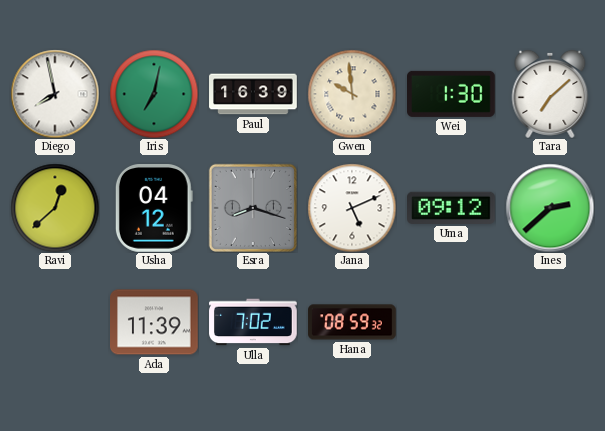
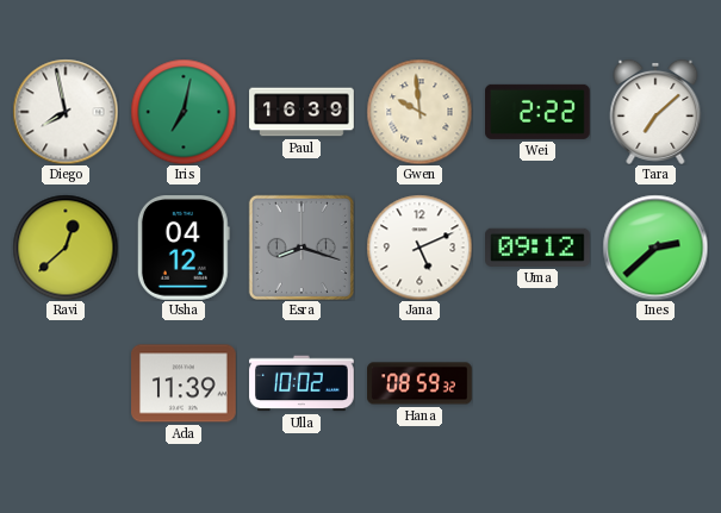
Wei: 1:30 -> 2:22 (539, 112)
Ulla: 7:02 -> 10:02 (302, 383)
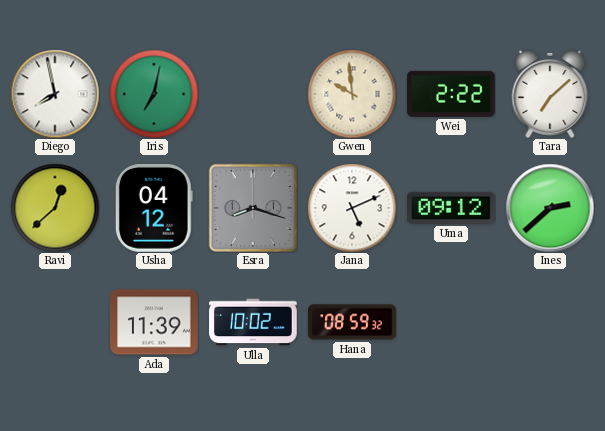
Paul: 16:39 -> none (302, 112)
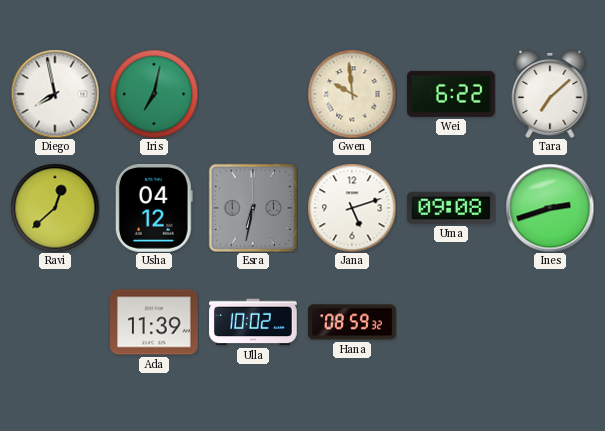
Wei: 2:22 -> 6:22 (452, 94)
Esra: 8:18 -> 6:32 (253, 208)
Jana: 5:11 -> 5:12 (352, 208)
Uma: 09:12 -> 09:08 (452, 208)
Ines: 2:38 -> 2:42 (550, 208)
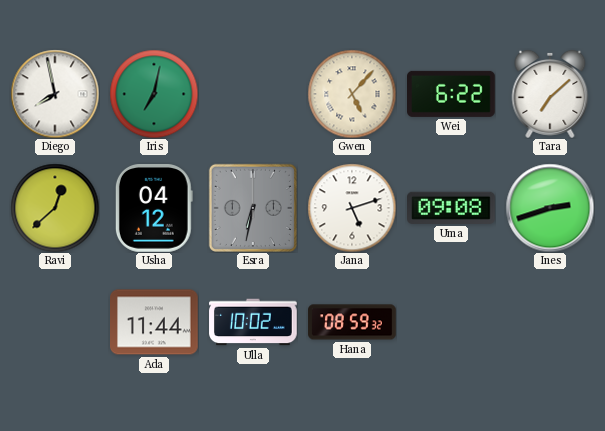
Gwen: 9:59 -> 5:07 (352, 94)
Ada: 11:39 -> 11:44 (155, 322)
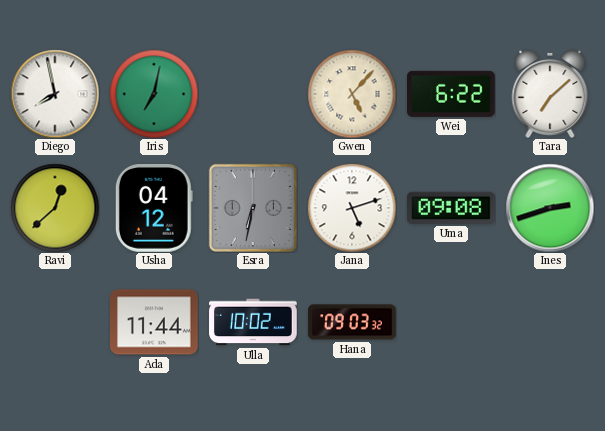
Hana: 08:59 -> 09:03 (352, 322)
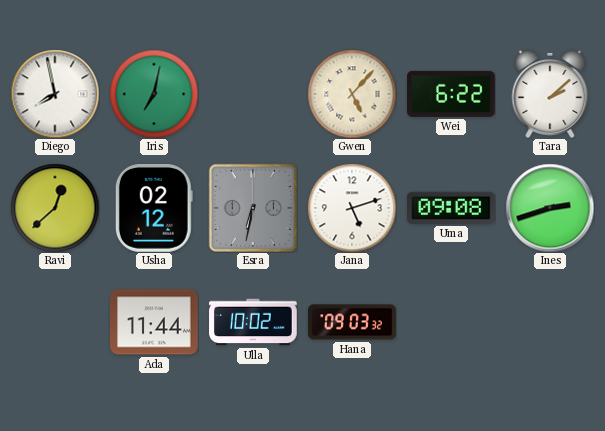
Tara: 7:08 -> 2:08 (550, 94)
Usha: 04:12 -> 02:12 (154, 209)
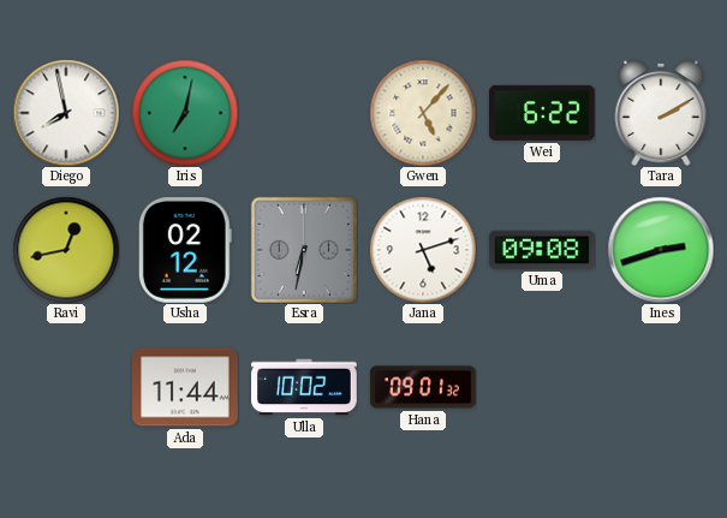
Tara: 2:08 -> 2:10 (661, 113)
Ravi: 12:38 -> 12:43 (66, 250)
Hana: 09:03 -> 09:01 (423, 387)
